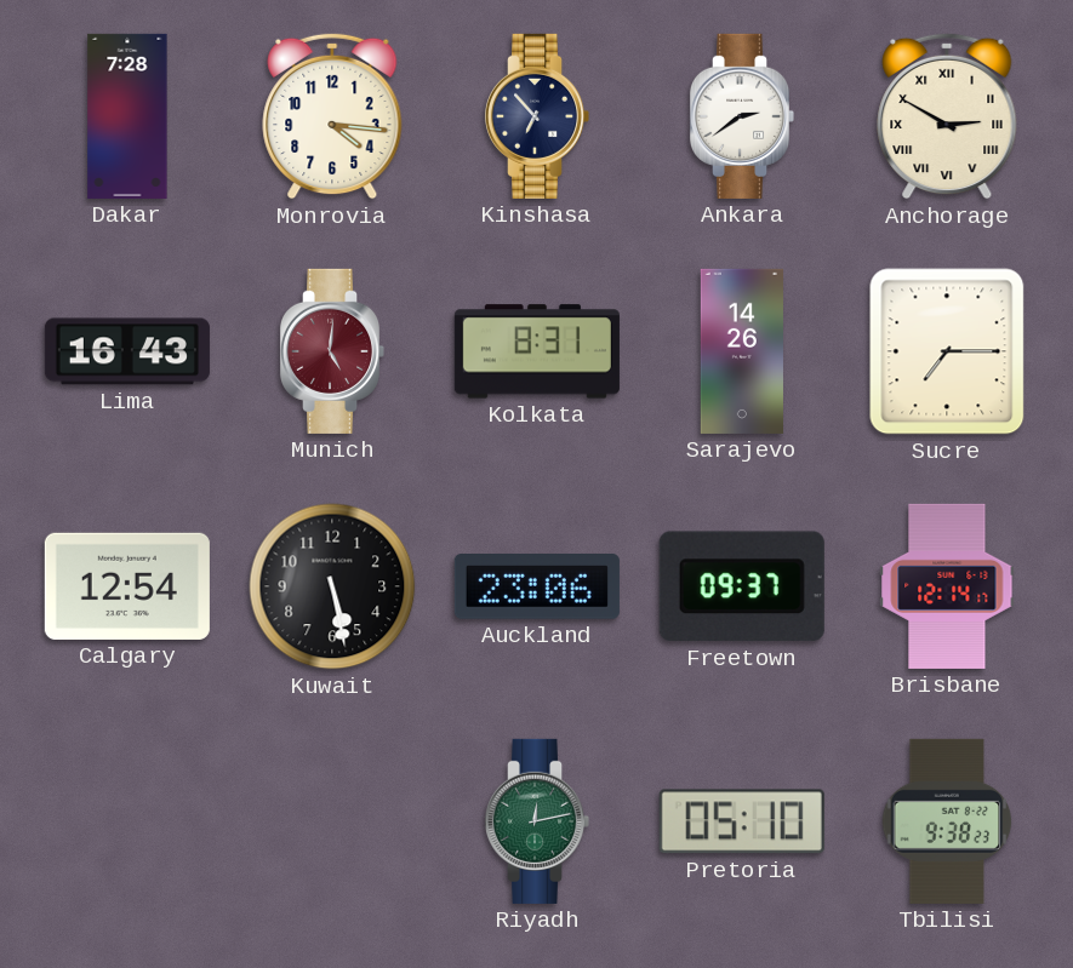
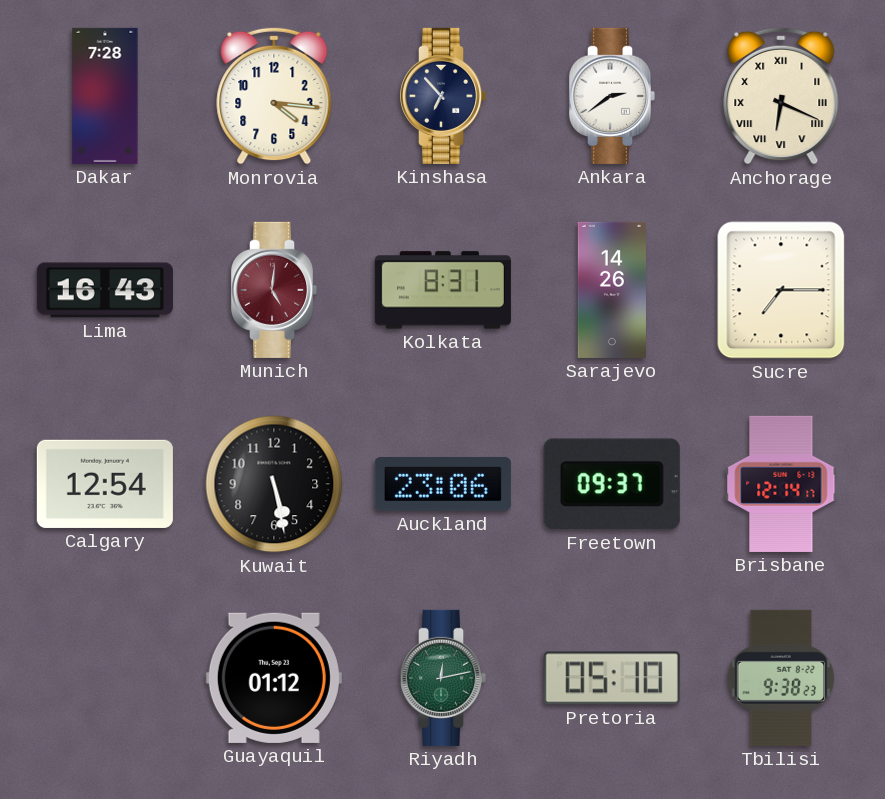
Anchorage: 2:50 -> 6:19 (781, 96)
Guayaquil: none -> 01:12 (274, 678)
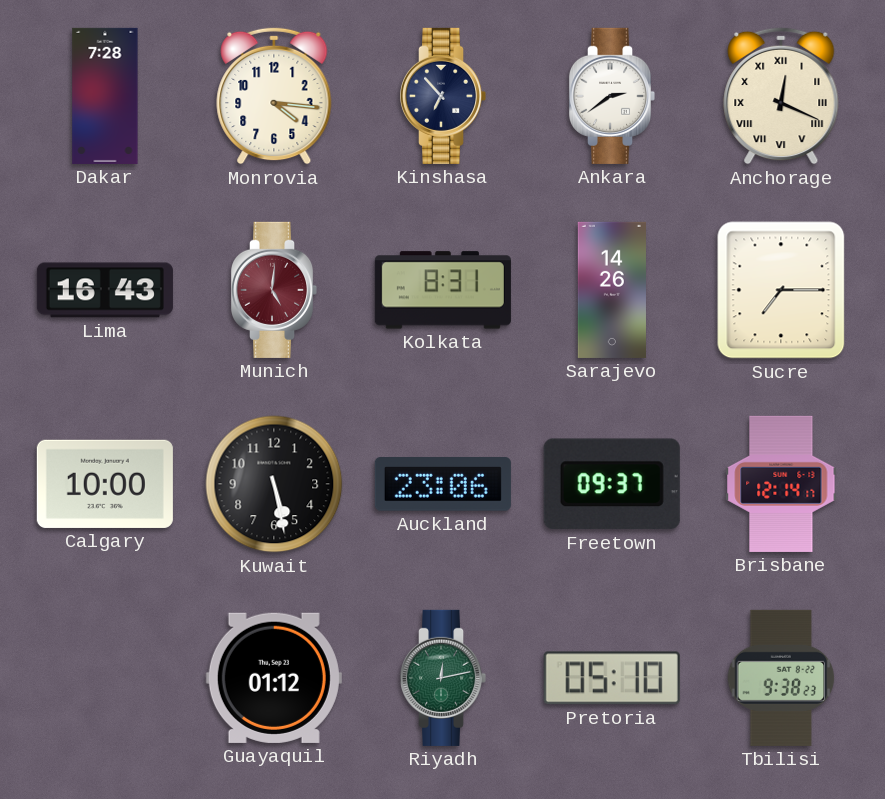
Anchorage: 6:19 -> 12:19 (781, 96)
Calgary: 12:54 -> 10:00 (105, 484)
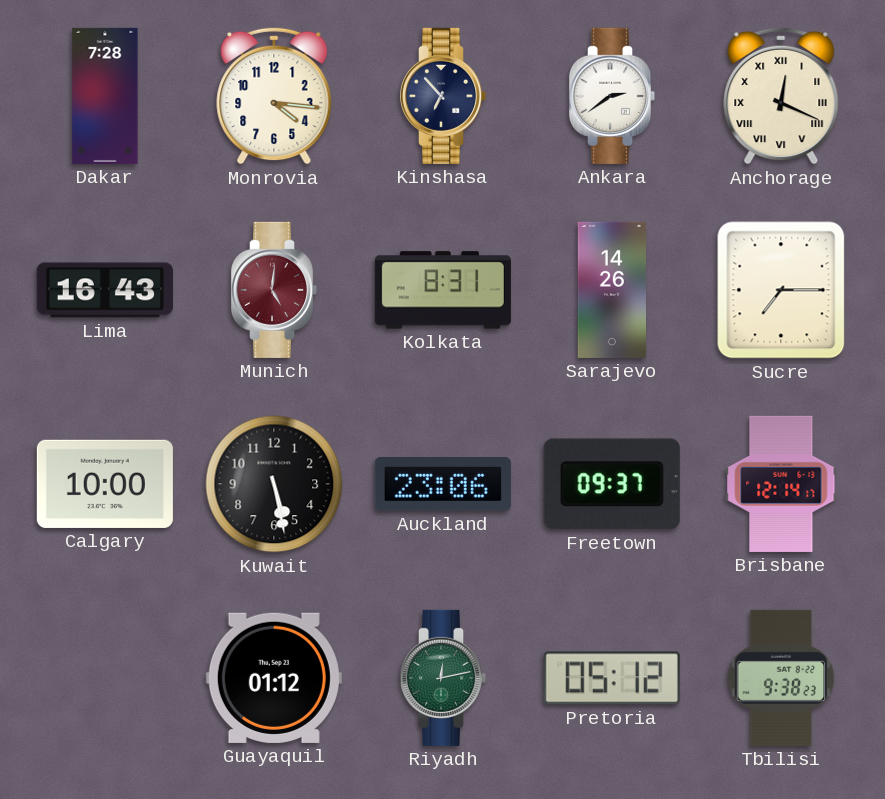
Pretoria: 05:10 -> 05:12 (612, 678)
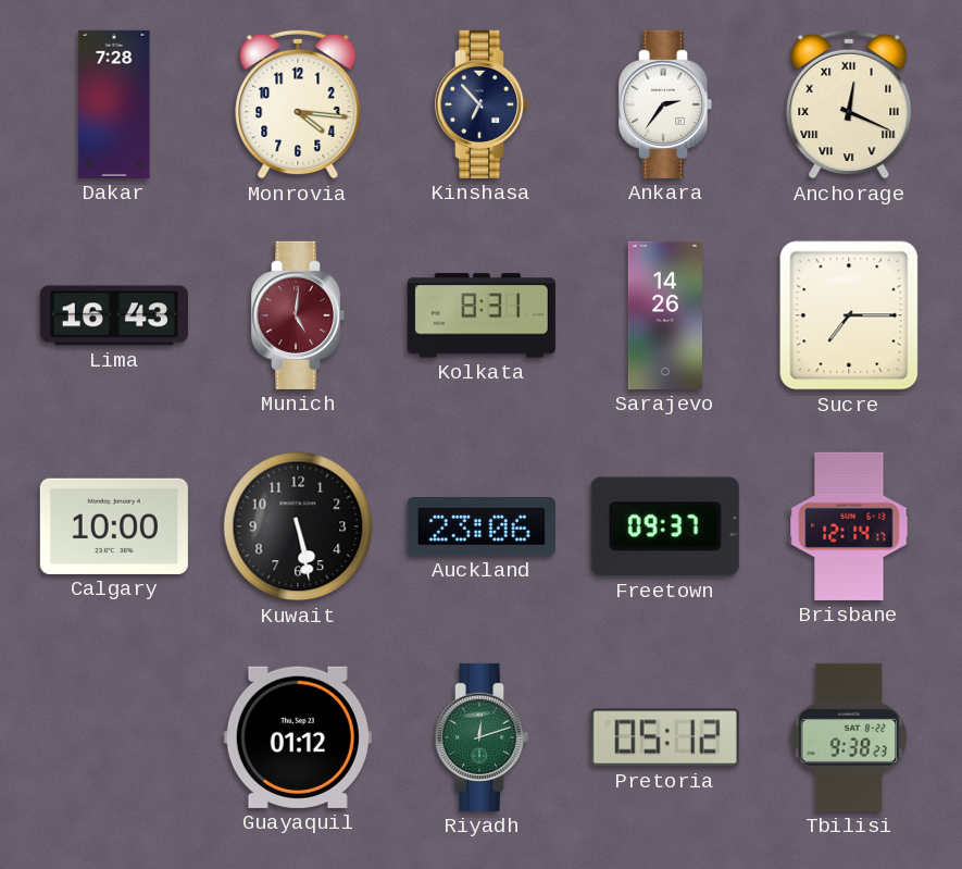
Ankara: 2:39 -> 2:36 (665, 104)
Riyadh: 12:13 -> 12:12 (482, 737)
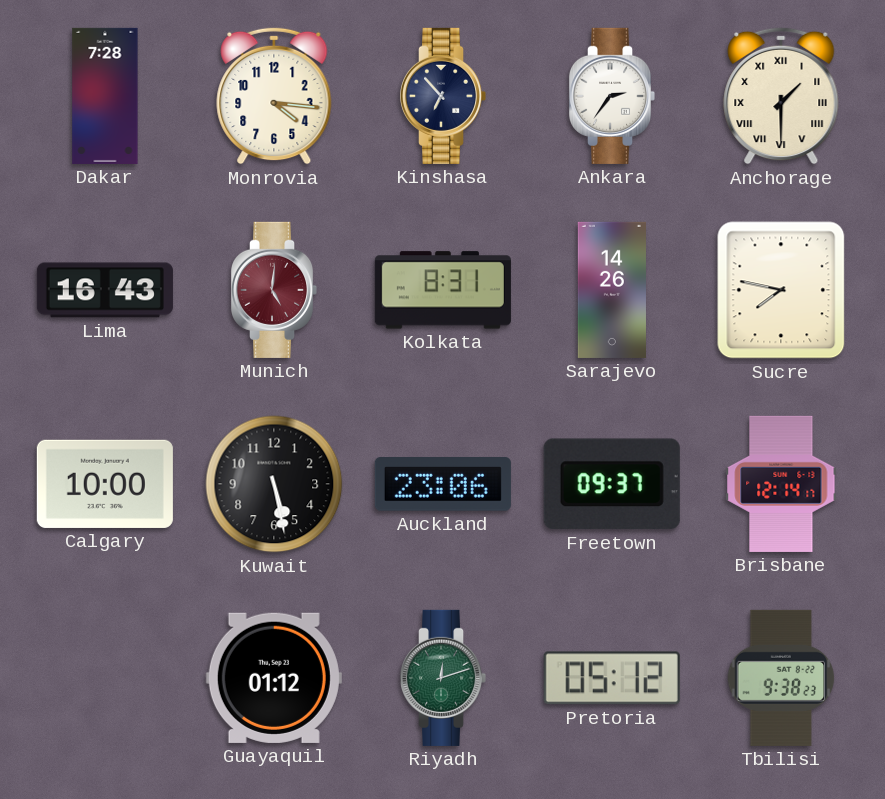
Anchorage: 12:19 -> 1:30 (781, 96)
Sucre: 7:15 -> 7:47 (781, 290)
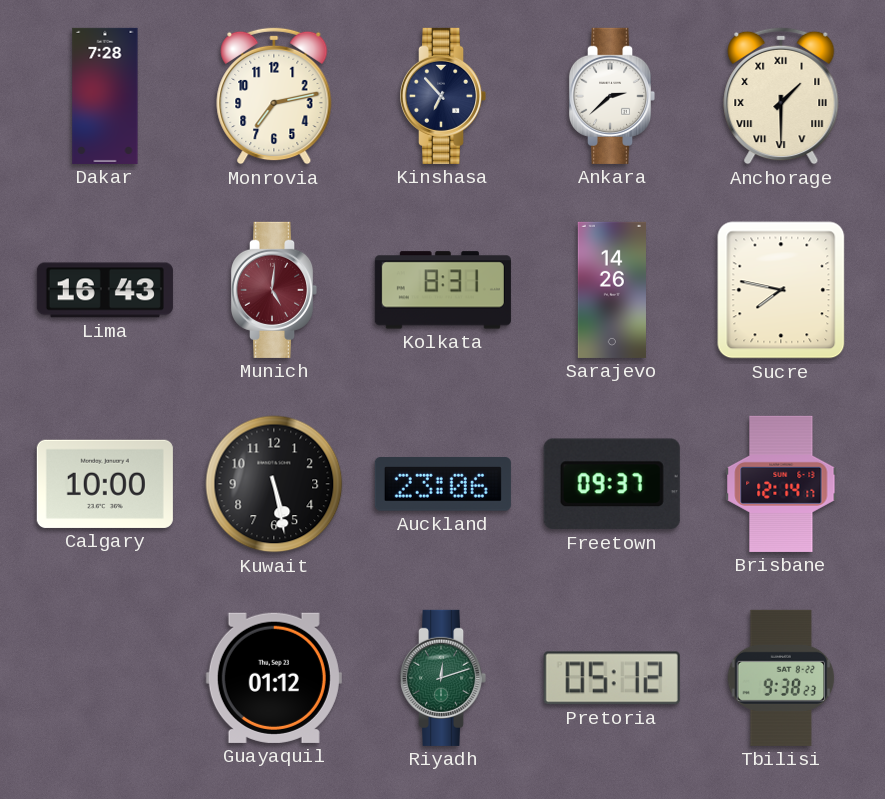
Monrovia: 4:16 -> 7:13 (274, 96)
Ankara: 2:36 -> 2:38 (612, 96)
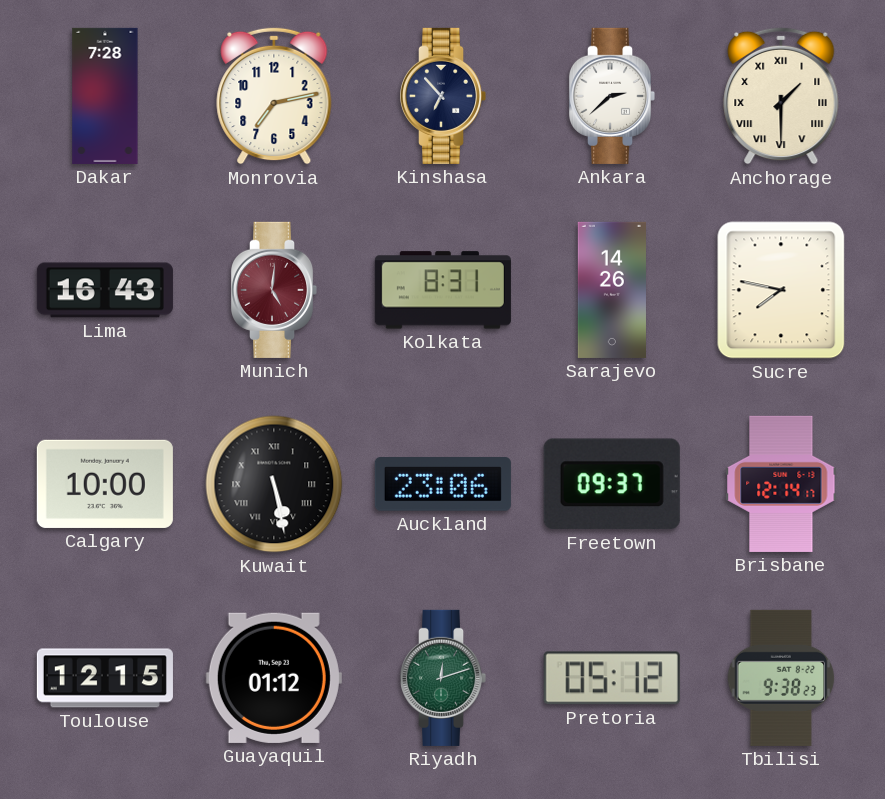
Kuwait numerals: Arabic -> Roman (274, 484)
Toulouse: none -> 12:15 (105, 678)
